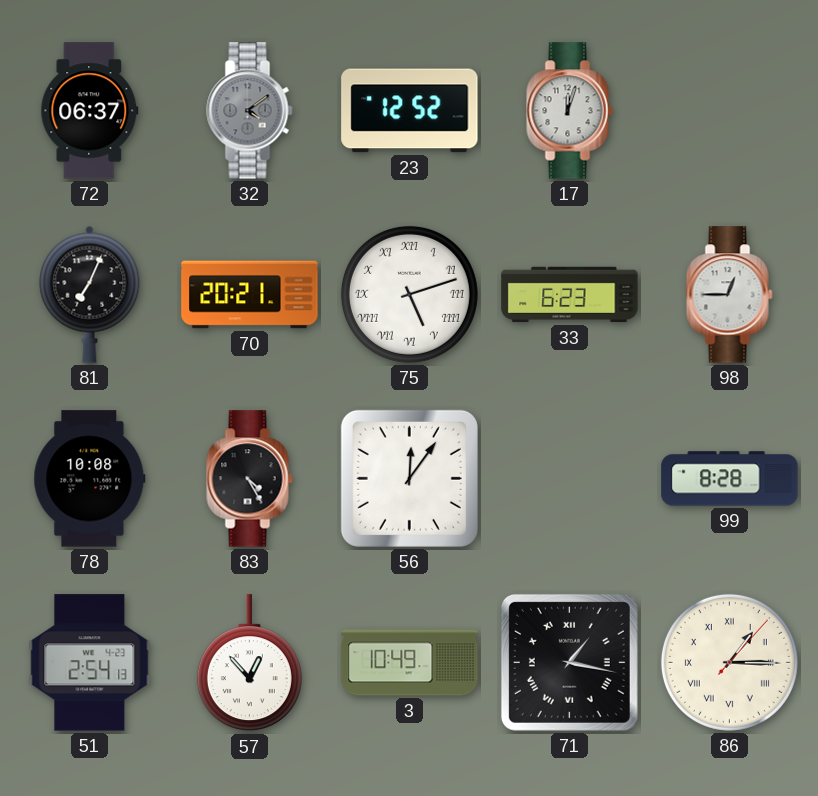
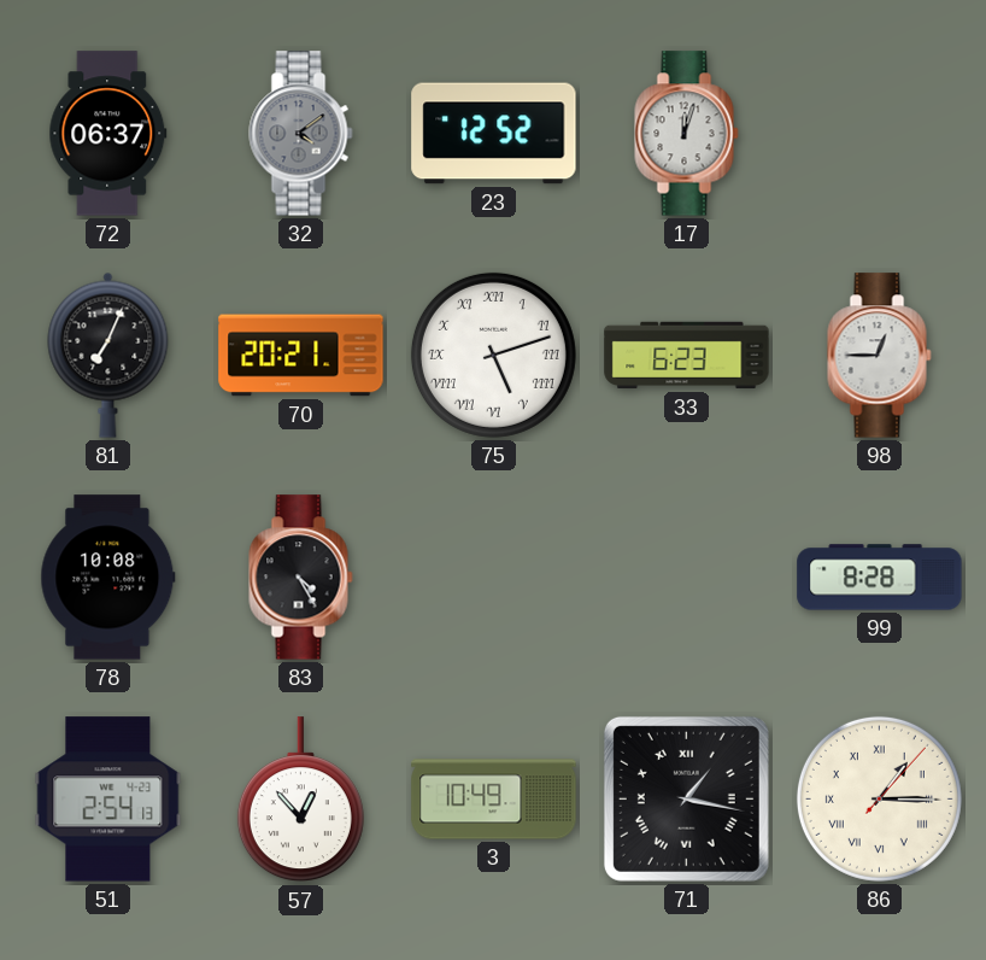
56: 12:06 -> none (409, 478)
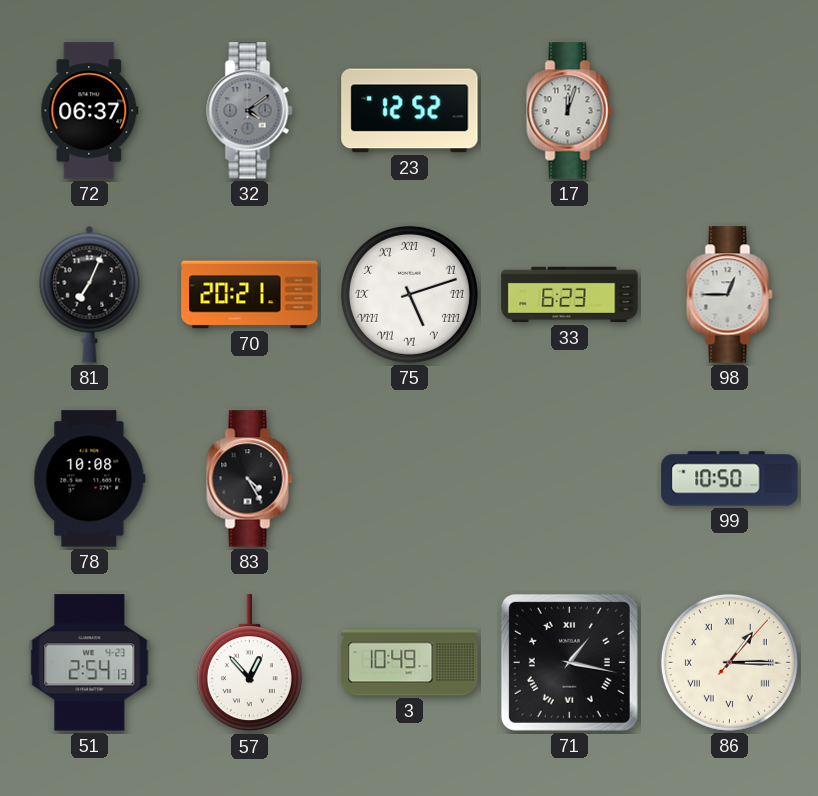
99: 8:28 -> 10:50 (730, 479)
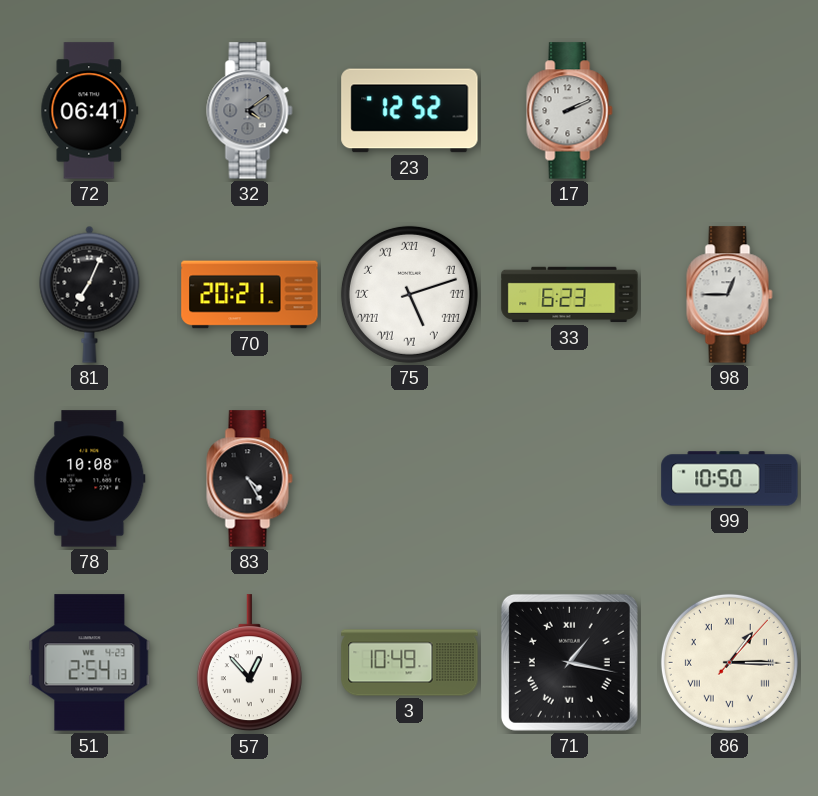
72: 06:37 -> 06:41 (90, 111)
17: 12:03 -> 2:11 (570, 111)
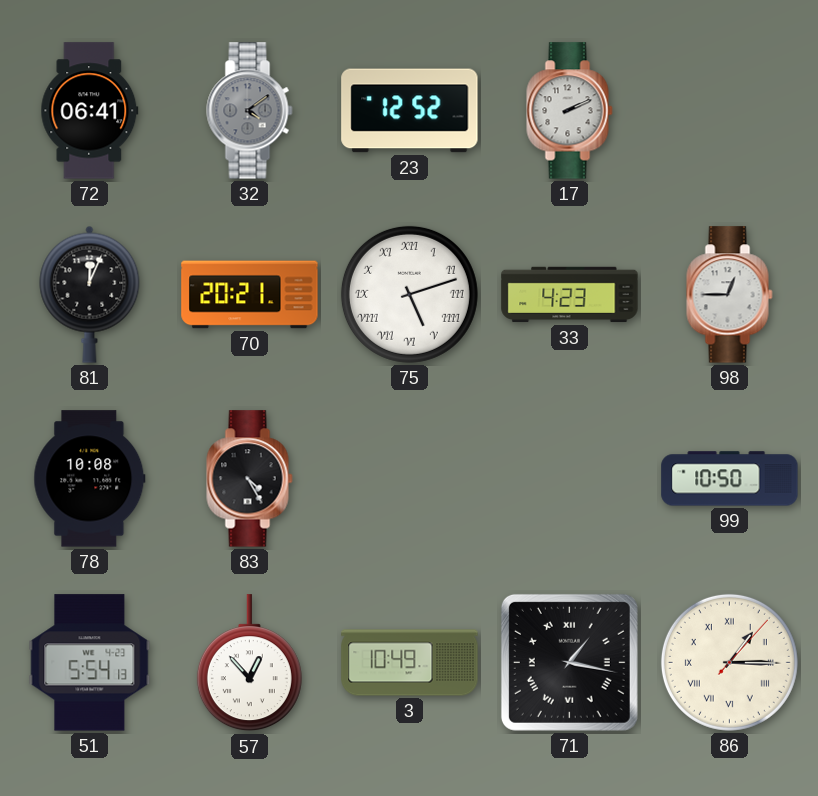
81: 7:04 -> 12:04 (90, 294)
33: 6:23 -> 4:23 (570, 295)
51: 2:54 -> 5:54 (90, 663)
